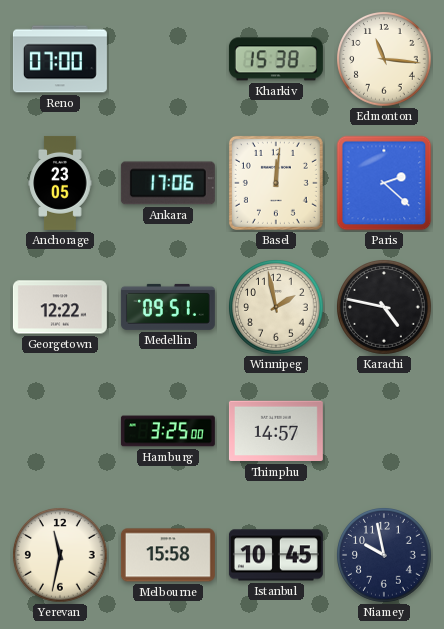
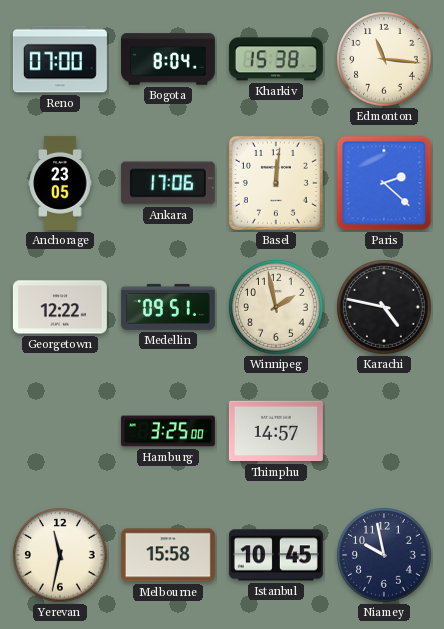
Bogota: none -> 8:04 (168, 59)
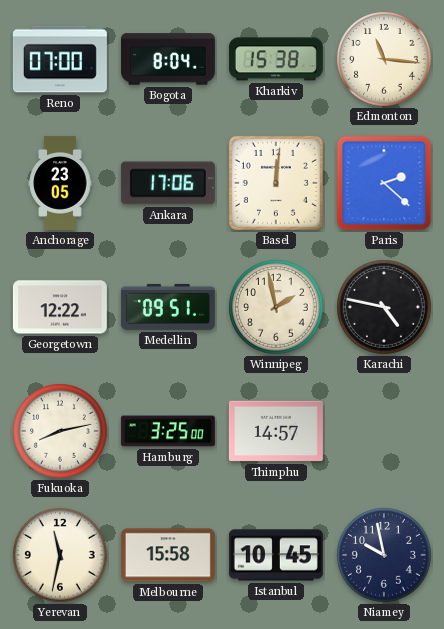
Fukuoka: none -> 8:13 (60, 431)
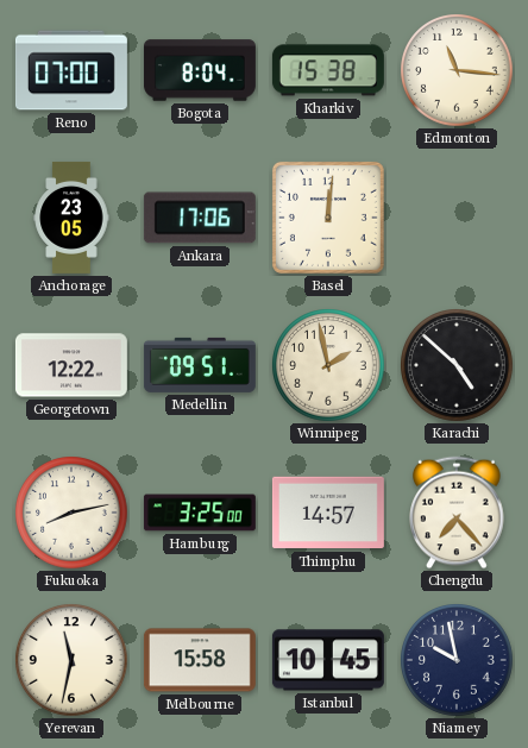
Paris: 2:22 -> none (384, 183)
Karachi: 4:47 -> 4:52 (457, 365)
Chengdu: none -> 7:23 (457, 513)
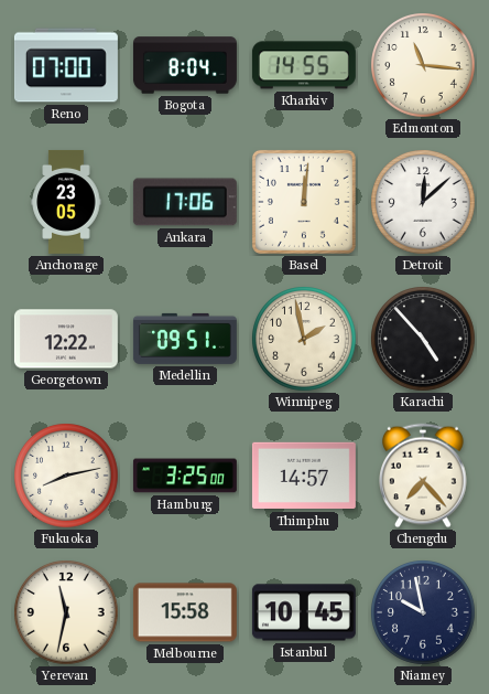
Kharkiv: 15:38 -> 14:55 (304, 65)
Detroit: none -> 12:08 (423, 202)
Karachi: 4:52 -> 4:53 (423, 339)
